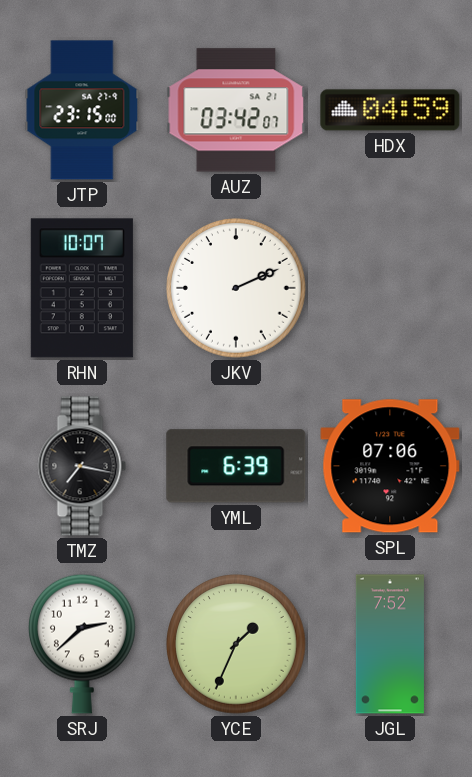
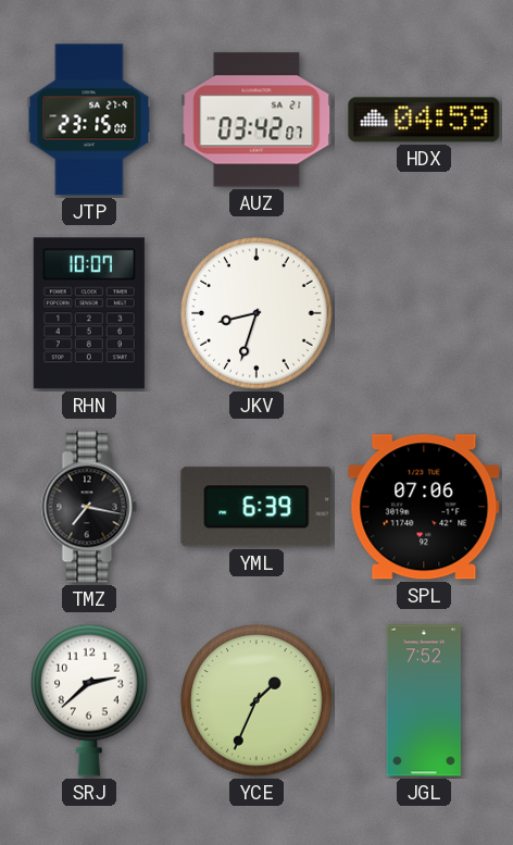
JKV: 2:11 -> 8:33 (256, 313)
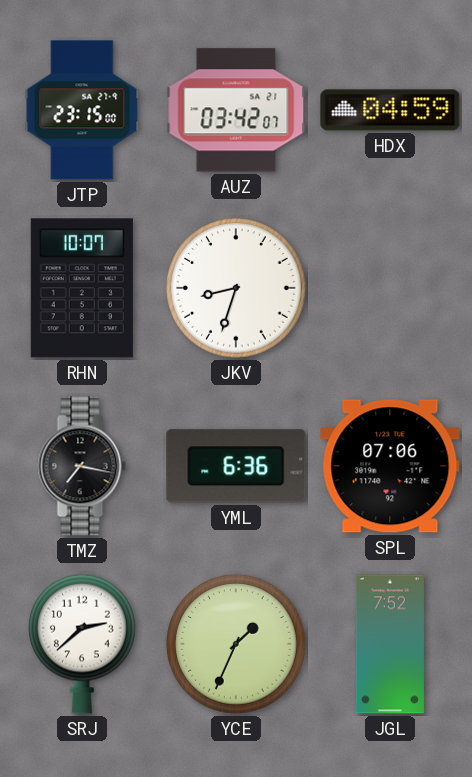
YML: 6:39 -> 6:36 (236, 466)
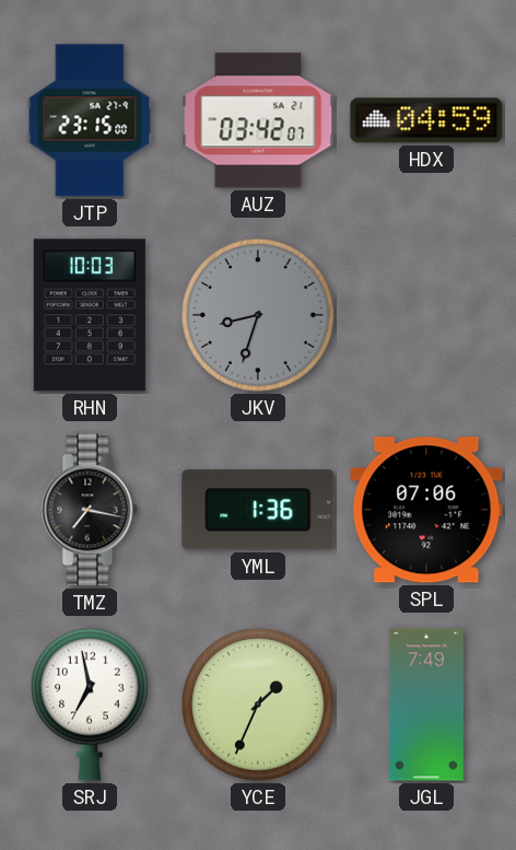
RHN: 10:07 -> 10:03 (90, 315)
JKV dial: white -> grey (258, 315)
YML: 6:36 -> 1:36 (258, 510)
SRJ: 2:38 -> 6:58 (91, 705)
JGL: 7:52 -> 7:49 (426, 705)
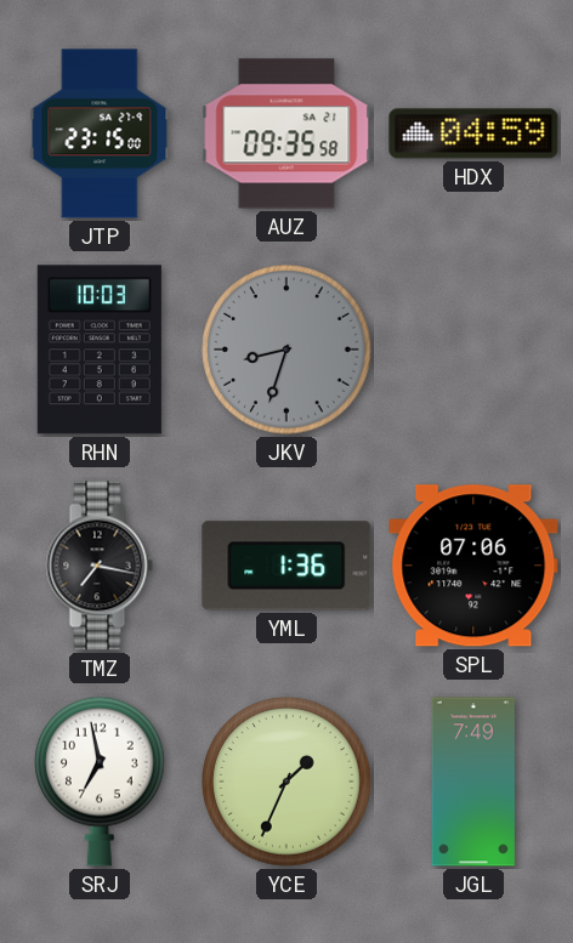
AUZ: 03:42 -> 09:35 (286, 134)
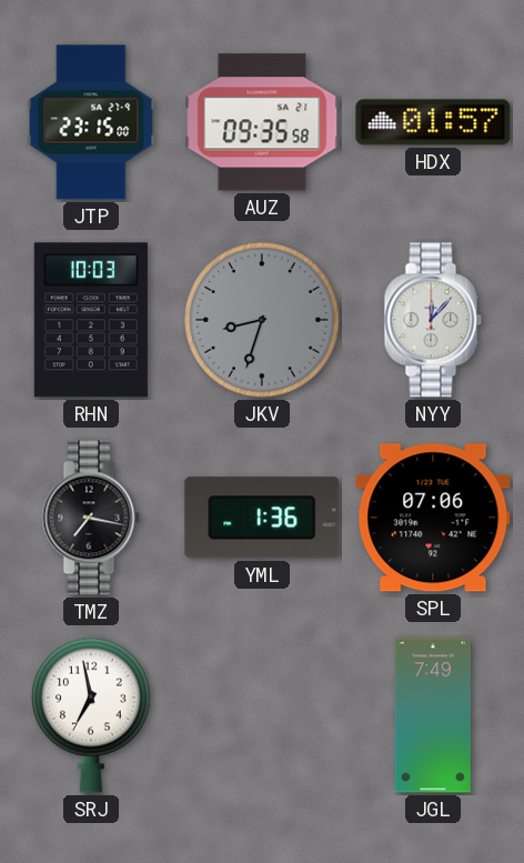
HDX: 04:59 -> 01:57 (433, 122)
NYY: none -> 12:07 (433, 320)
YCE: 1:34 -> none (286, 782)
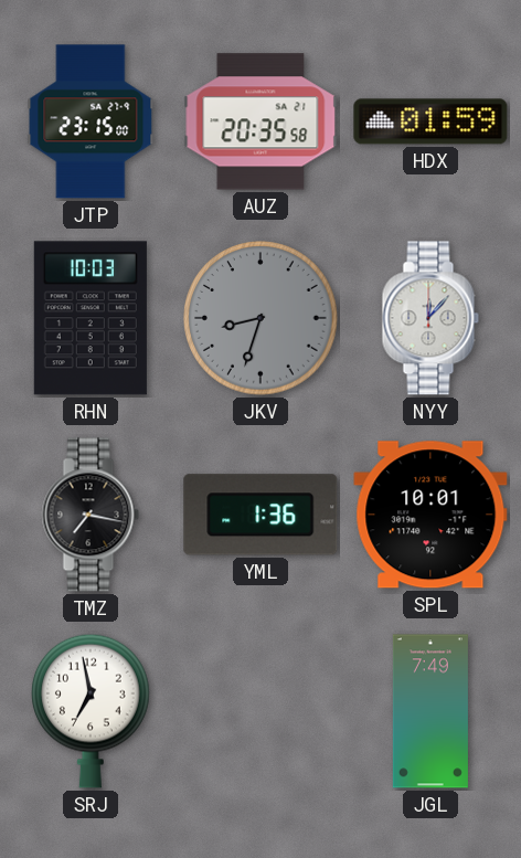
AUZ: 09:35 -> 20:35 (260, 121)
HDX: 01:57 -> 01:59 (430, 121)
SPL: 07:06 -> 10:01 (430, 515)
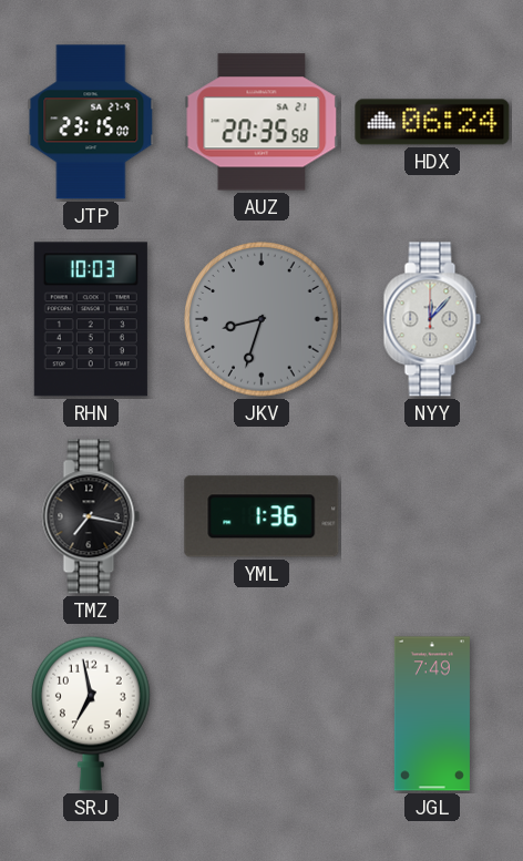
HDX: 01:59 -> 06:24 (432, 122)
SPL: 10:01 -> none (430, 515)
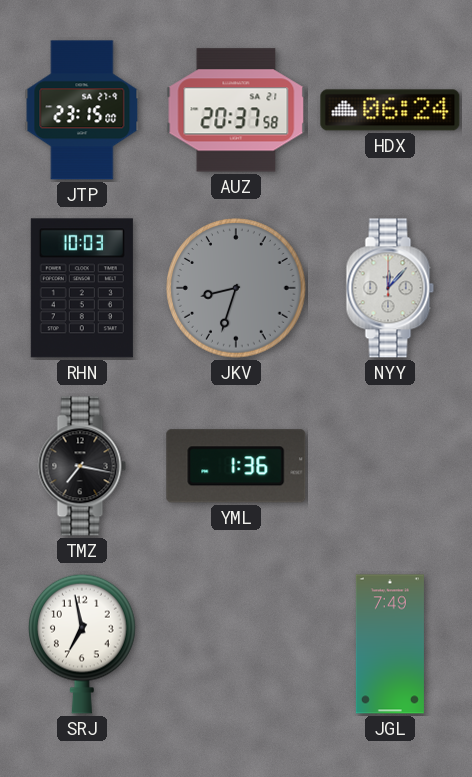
AUZ: 20:35 -> 20:37 (236, 110)
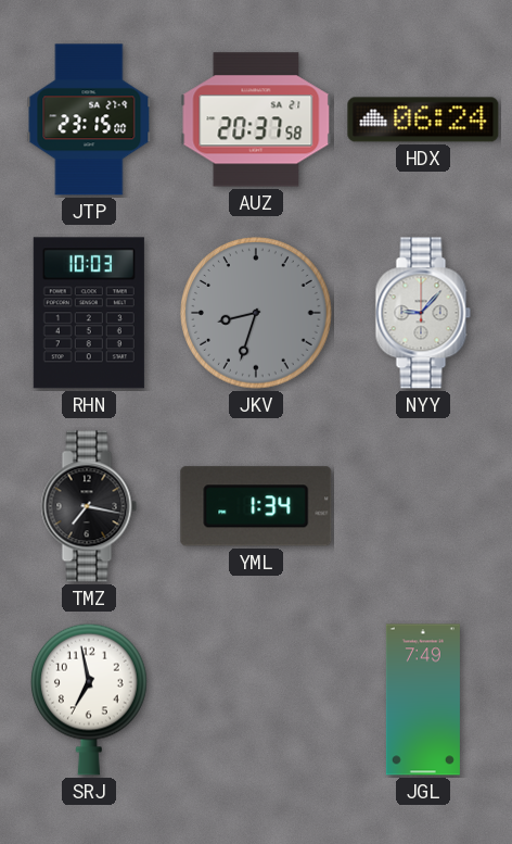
NYY: 12:07 -> 9:07 (423, 313)
YML: 1:36 -> 1:34 (256, 506)
